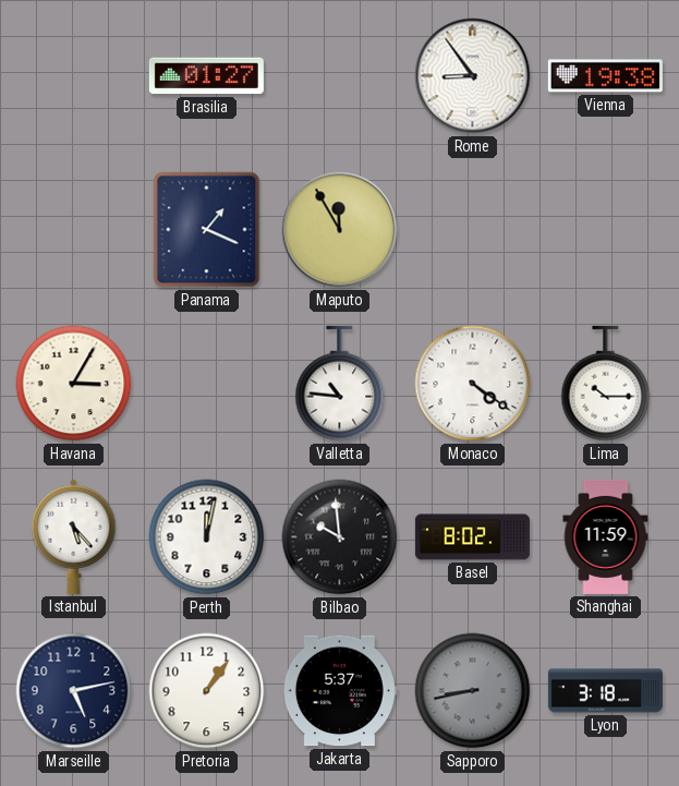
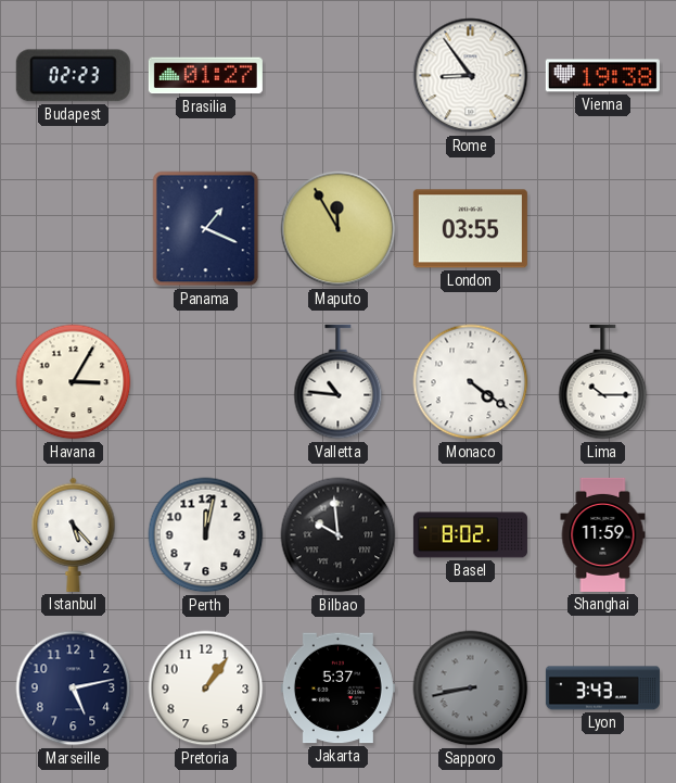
Budapest: none -> 02:23 (73, 76)
London: none -> 03:55 (470, 229)
Lyon: 3:18 -> 3:43 (602, 689)
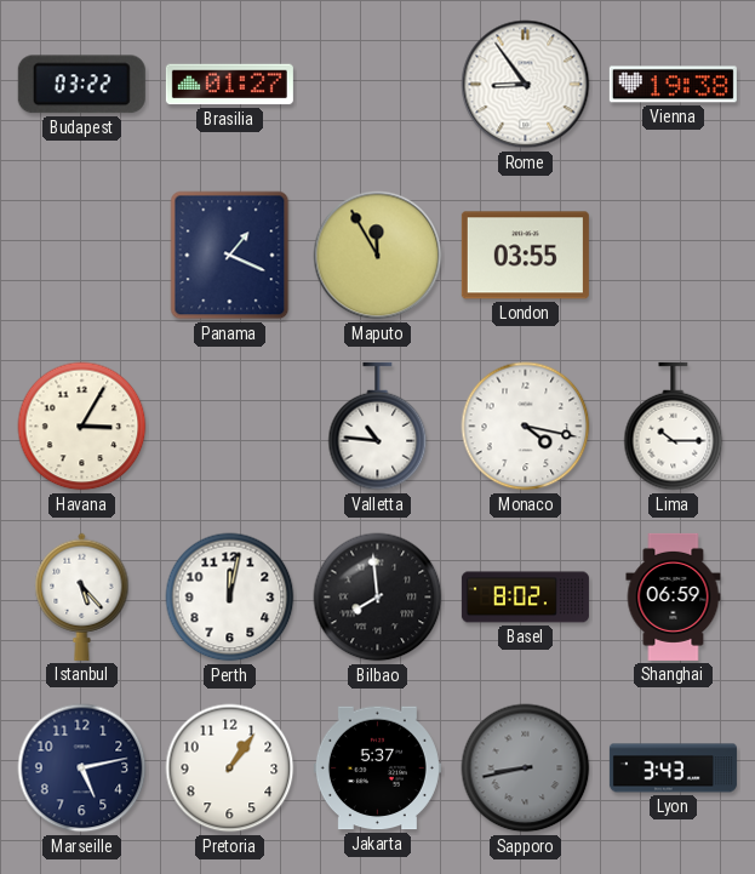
Budapest: 02:23 -> 03:22 (81, 85)
Monaco: 4:21 -> 4:17 (526, 427)
Bilbao: 9:59 -> 7:59 (378, 598)
Shanghai: 11:59 -> 06:59 (674, 596)
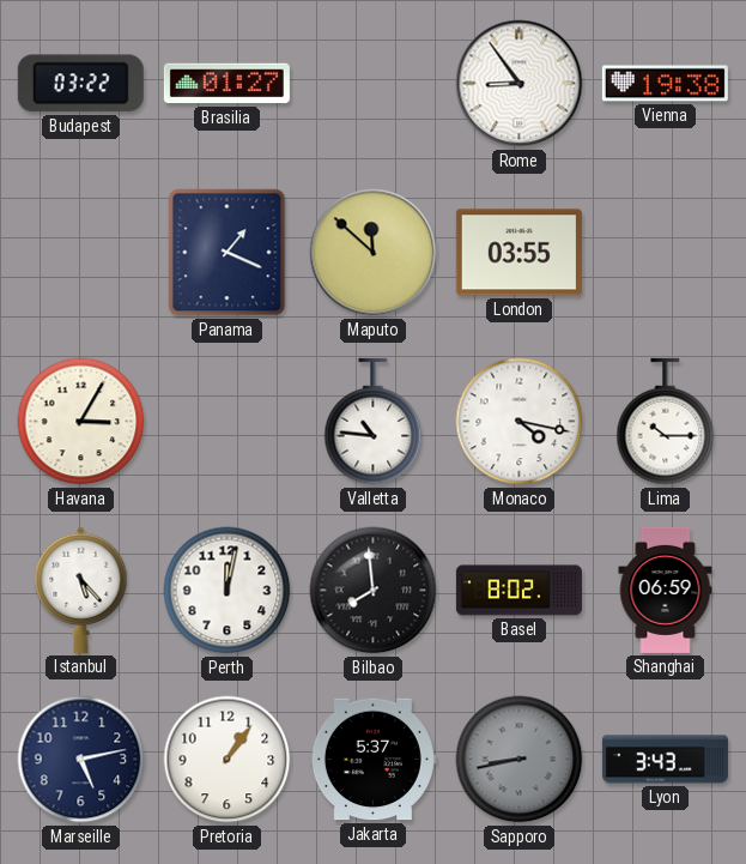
Maputo: 11:55 -> 11:52 (374, 253)
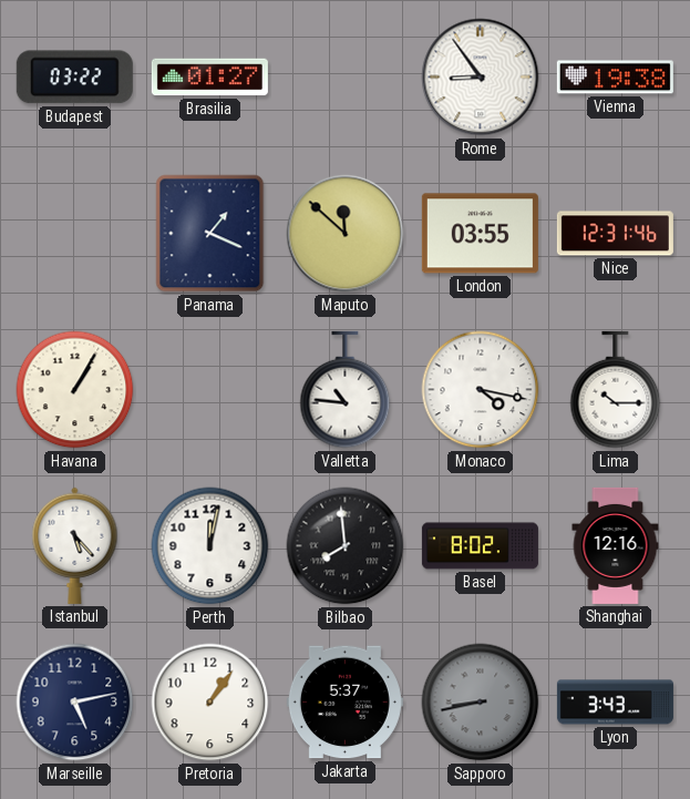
Nice: none -> 12:31 (615, 234)
Havana: 3:05 -> 1:05 (75, 390)
Shanghai: 06:59 -> 12:16 (616, 545)
